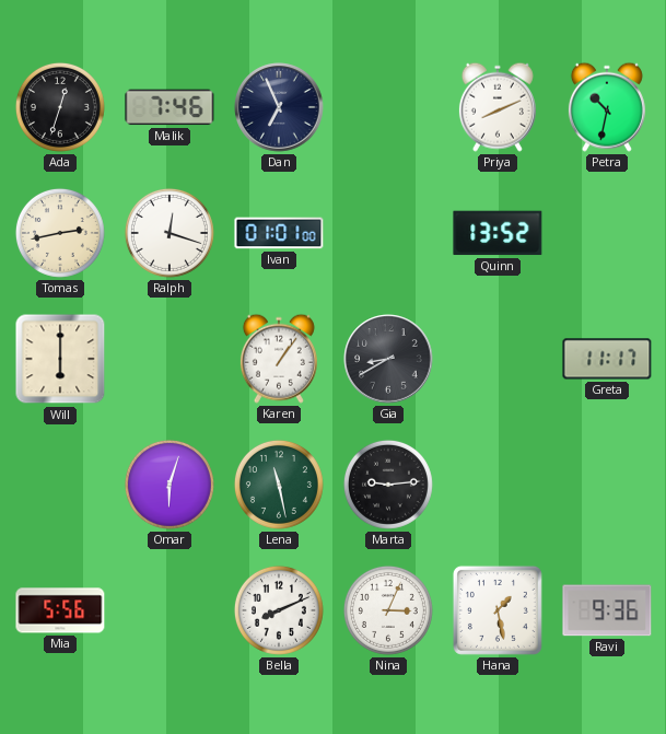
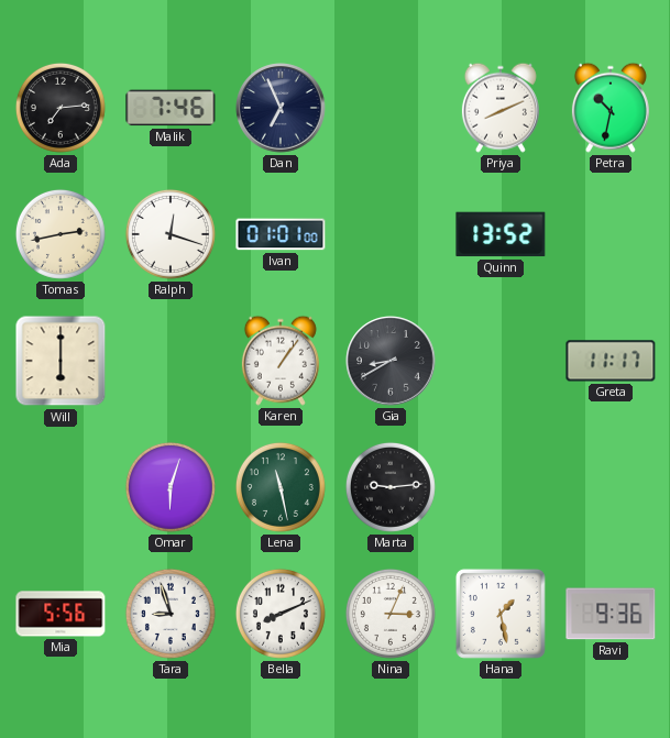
Ada: 12:33 -> 7:14 (61, 108)
Tara: none -> 8:57 (171, 614)
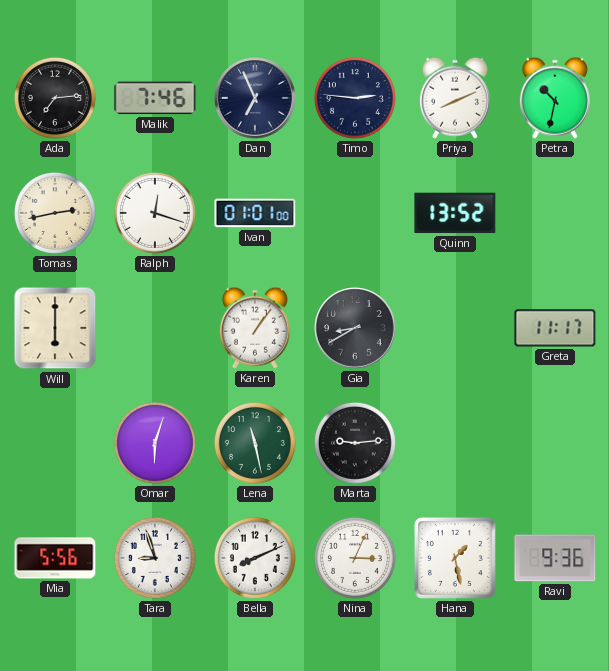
Timo: none -> 2:46 (355, 98)
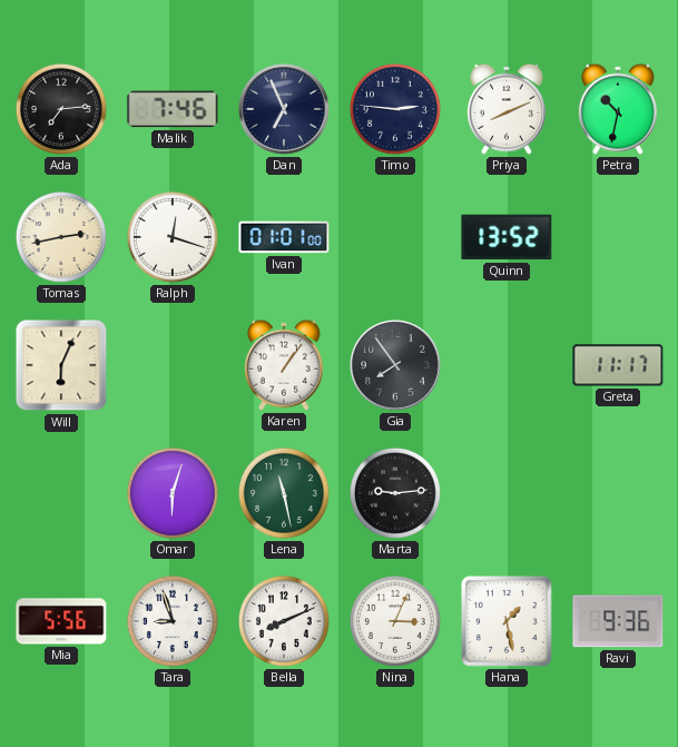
Will: 6:00 -> 6:04 (61, 365)
Gia: 8:40 -> 7:54 (395, 365)
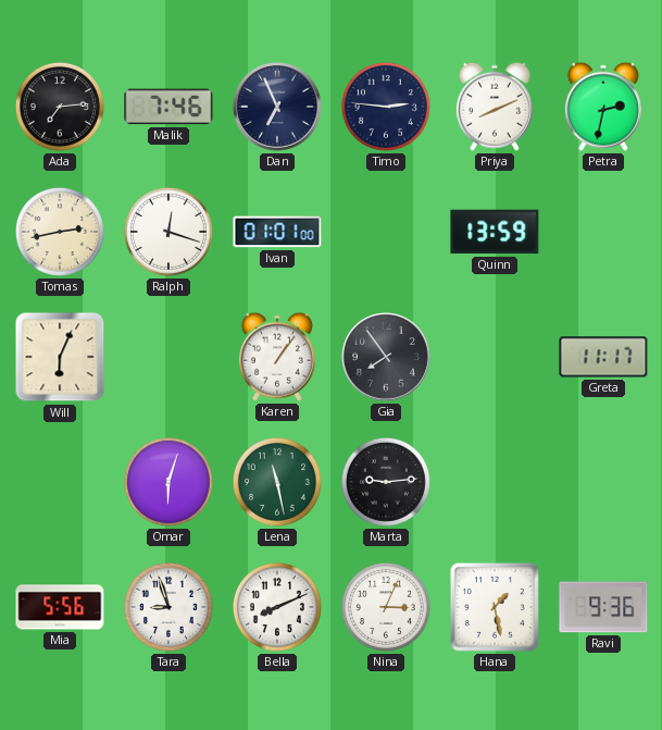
Petra: 10:32 -> 2:32 (603, 107)
Quinn: 13:52 -> 13:59 (495, 232)
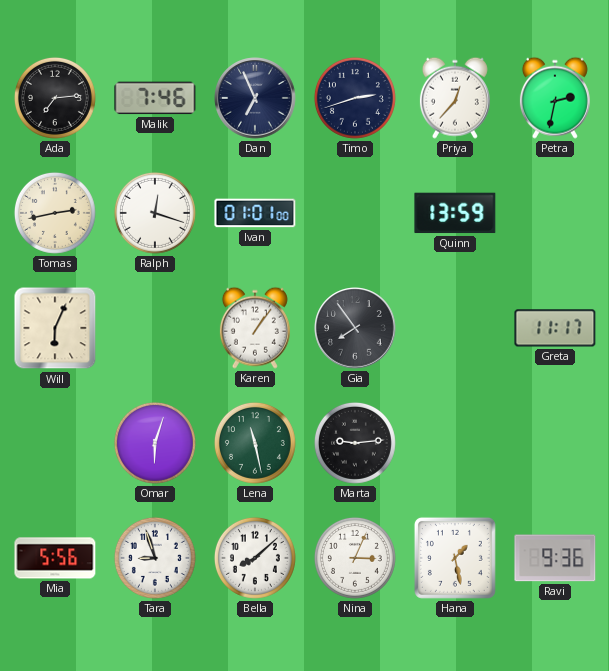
Timo: 2:46 -> 2:42 (355, 98)
Priya: 8:11 -> 12:37 (455, 98)
Bella: 8:11 -> 8:08 (255, 558)
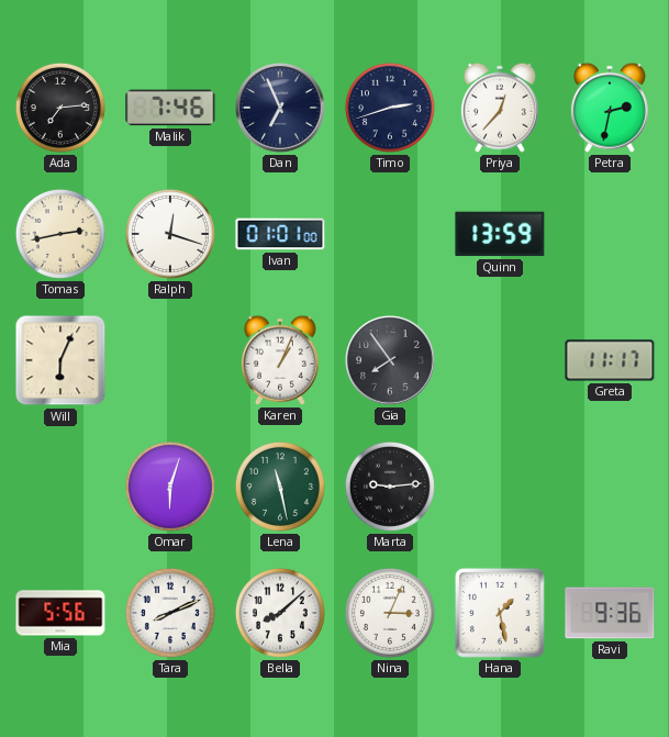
Karen: 1:06 -> 1:04 (280, 360)
Tara: 8:57 -> 8:11 (170, 613)
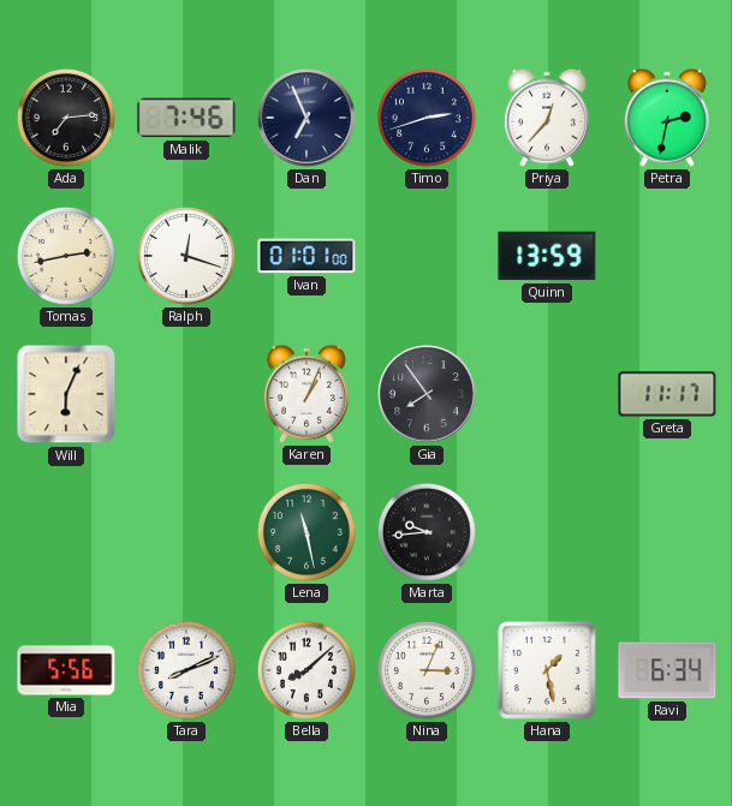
Omar: 6:03 -> none (170, 487)
Marta: 9:14 -> 9:44 (427, 532)
Ravi: 9:36 -> 6:34 (667, 670)
